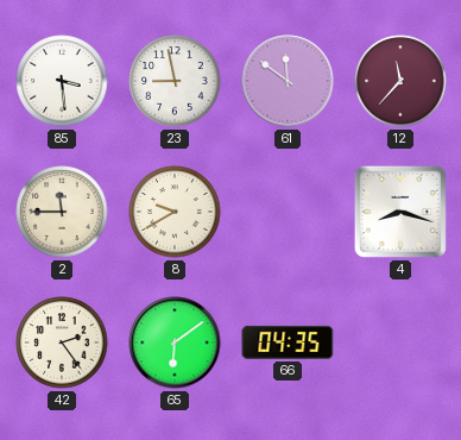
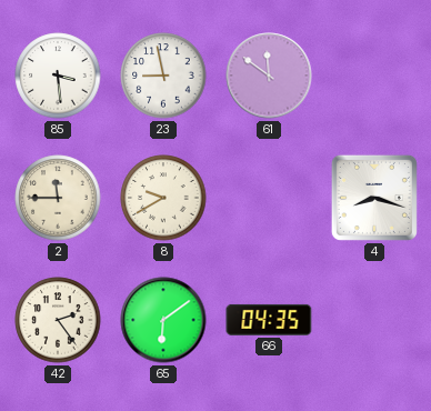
12: 11:37 -> none (400, 81)
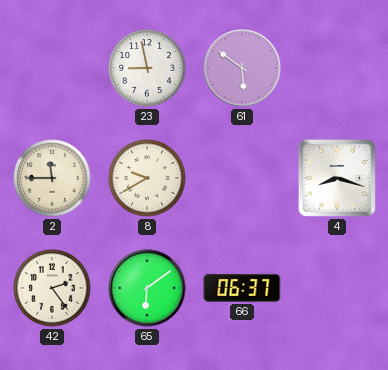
85: 3:29 -> none (58, 76)
61: 11:51 -> 5:51 (242, 68)
66: 04:35 -> 06:37 (242, 288)
